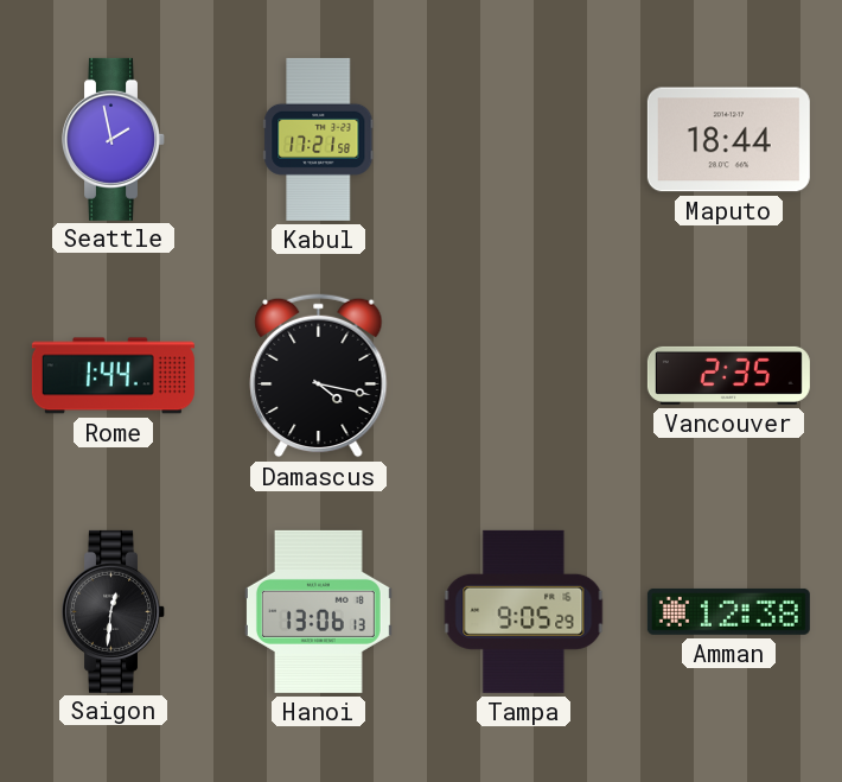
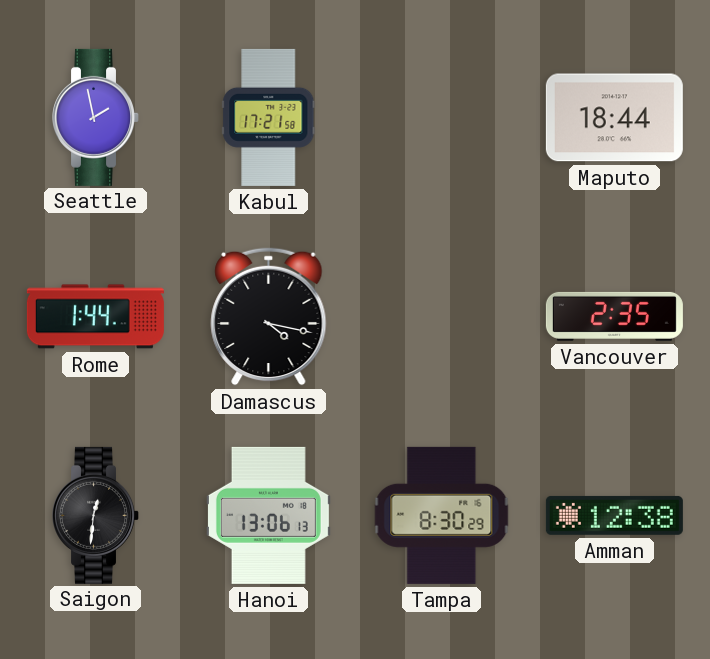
Tampa: 9:05 -> 8:30 (442, 515)
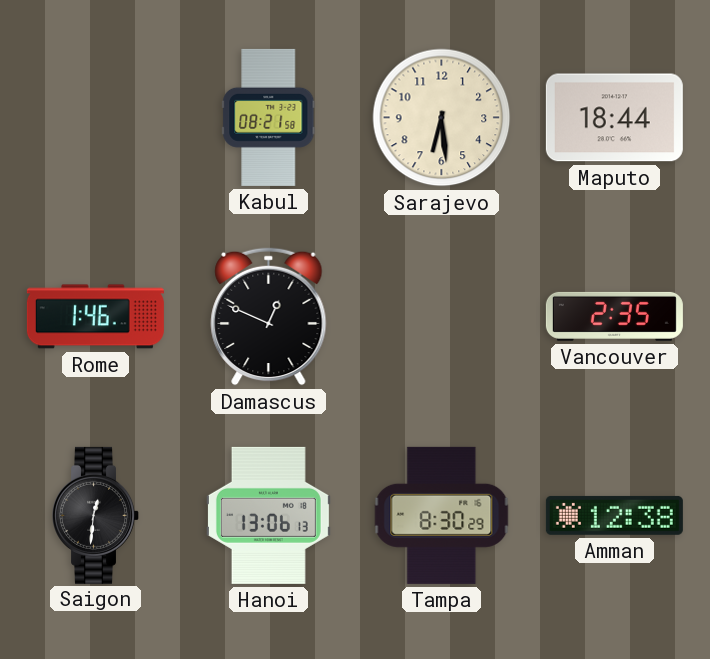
Seattle: 1:58 -> none (96, 117)
Kabul: 17:21 -> 08:21 (269, 117)
Sarajevo: none -> 6:29 (442, 118)
Rome: 1:44 -> 1:46 (95, 317)
Damascus: 4:17 -> 12:49 (269, 317)
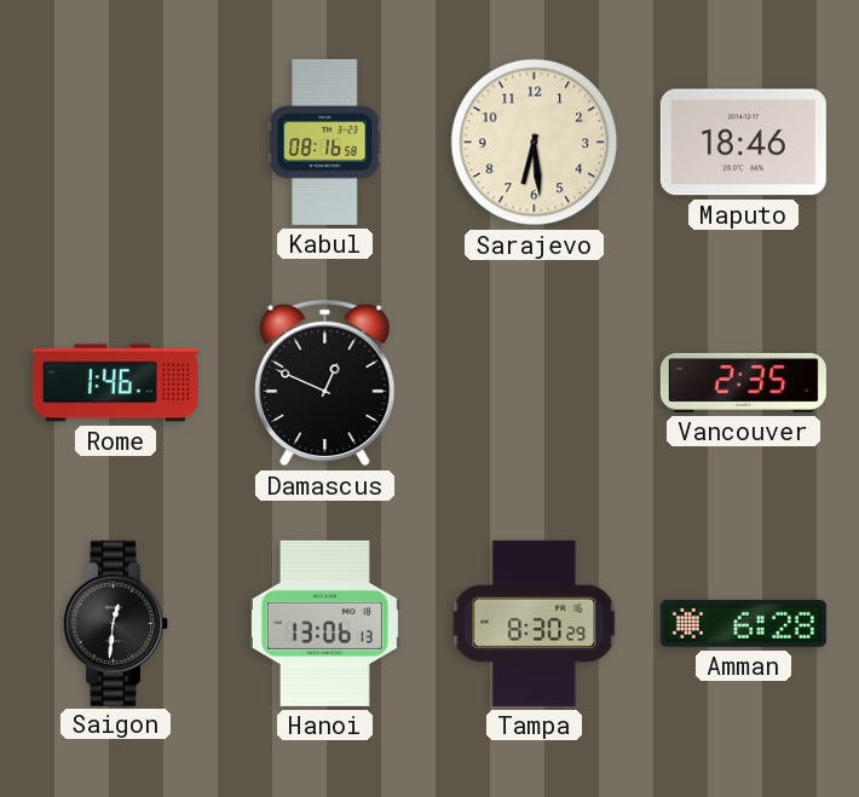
Kabul: 08:21 -> 08:16 (325, 142)
Maputo: 18:44 -> 18:46 (743, 143)
Amman: 12:38 -> 6:28 (743, 623)
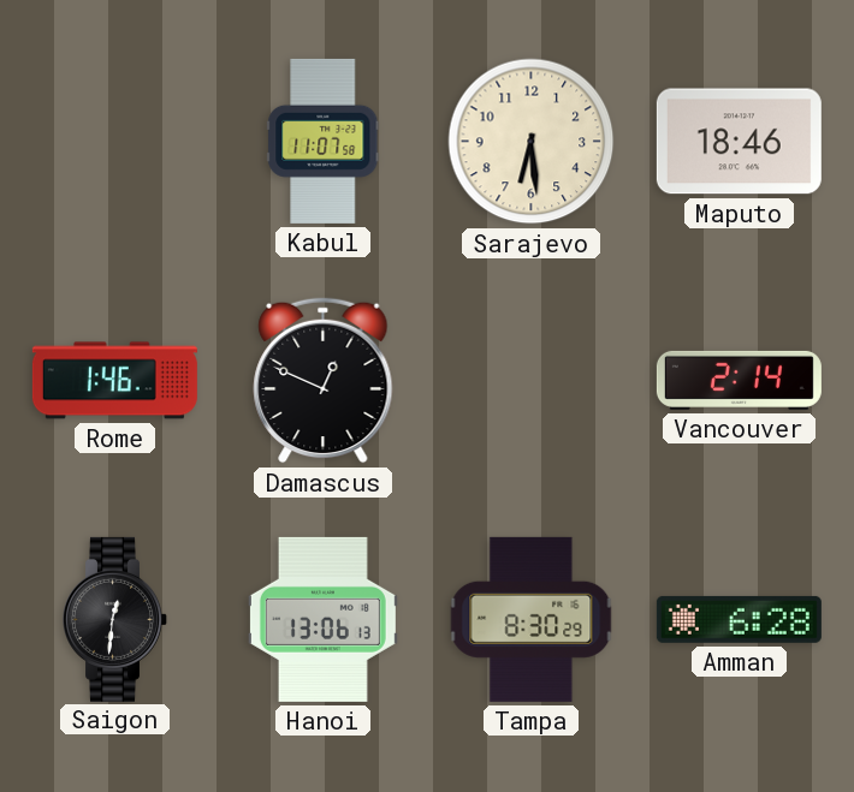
Kabul: 08:16 -> 11:07 (324, 141)
Vancouver: 2:35 -> 2:14 (739, 380)
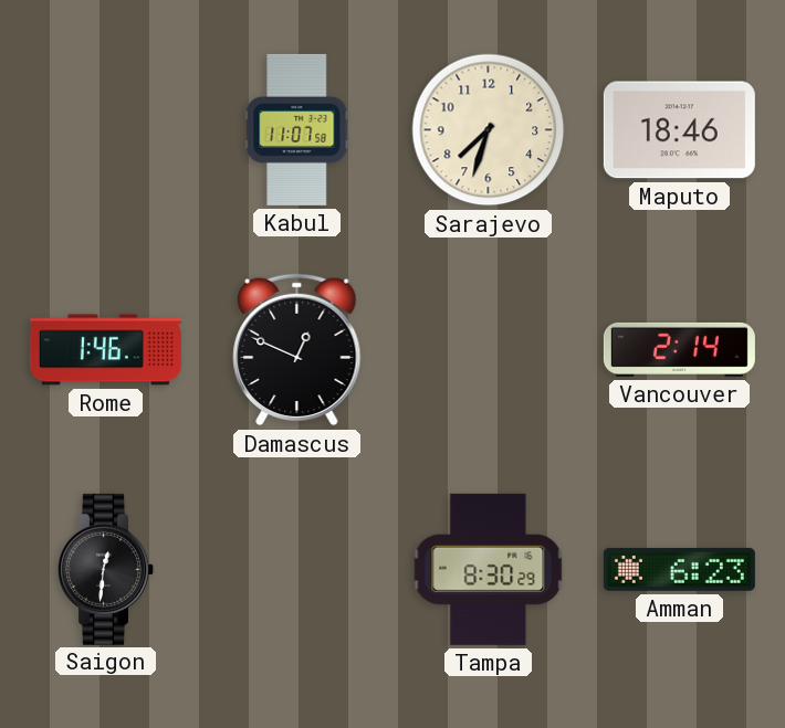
Sarajevo: 6:29 -> 7:33 (489, 130)
Hanoi: 13:06 -> none (322, 619)
Amman: 6:28 -> 6:23 (679, 569)
